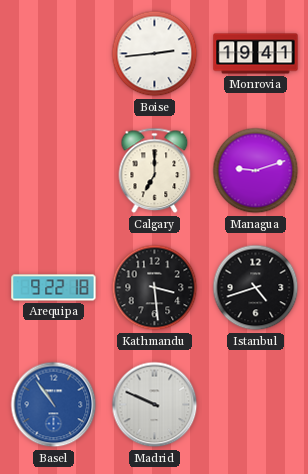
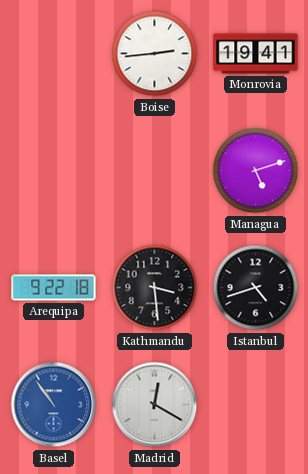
Calgary: 7:00 -> none (155, 171)
Managua: 9:12 -> 5:12 (256, 171)
Madrid: 9:49 -> 12:20 (155, 405)
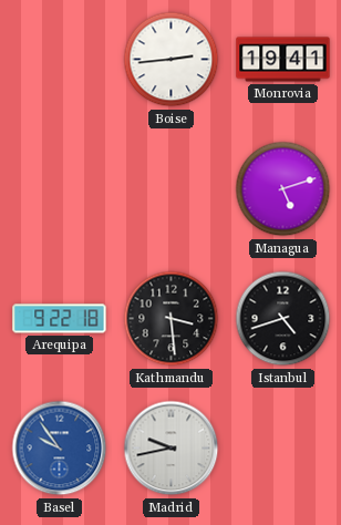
Basel: 10:54 -> 9:54 (60, 449)
Madrid: 12:20 -> 9:43 (172, 449)
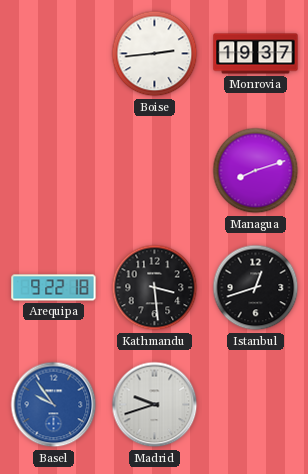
Monrovia: 19:41 -> 19:37 (256, 54)
Managua: 5:12 -> 8:12 (256, 171)
Istanbul: 4:42 -> 12:42 (256, 288)
Madrid: 9:43 -> 9:42 (155, 405)
